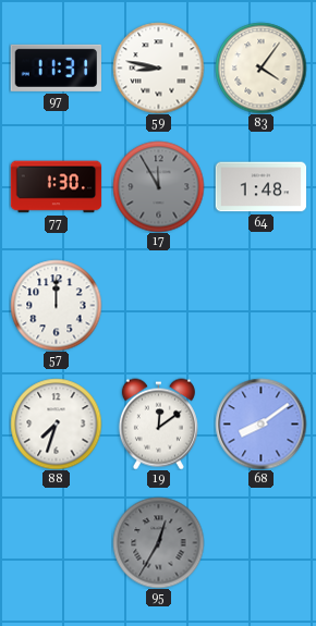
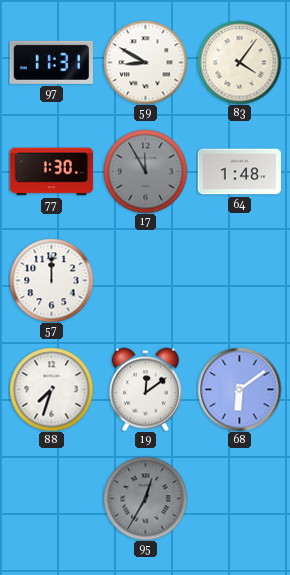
59: 8:47 -> 8:50 (145, 62)
68: 8:09 -> 6:09 (239, 389)
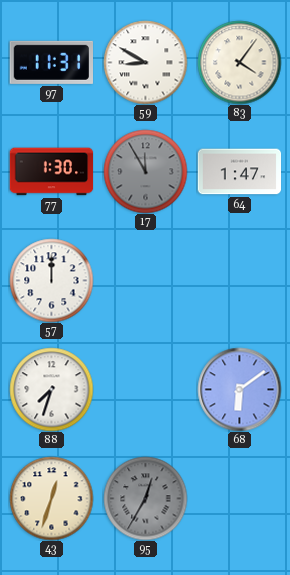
64: 1:48 -> 1:47 (239, 172)
19: 12:09 -> none (145, 389)
43: none -> 12:33 (51, 498)
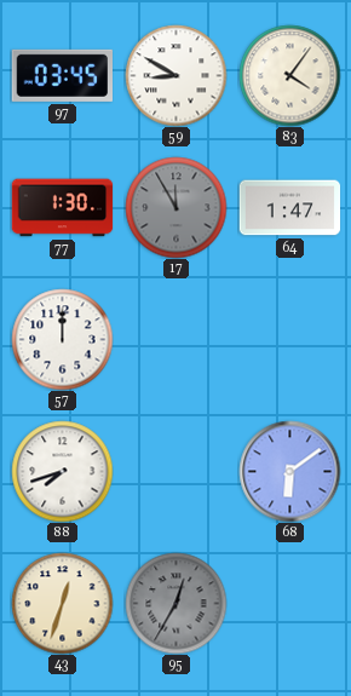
97: 11:31 -> 03:45 (62, 75)
88: 7:33 -> 7:42 (62, 471)
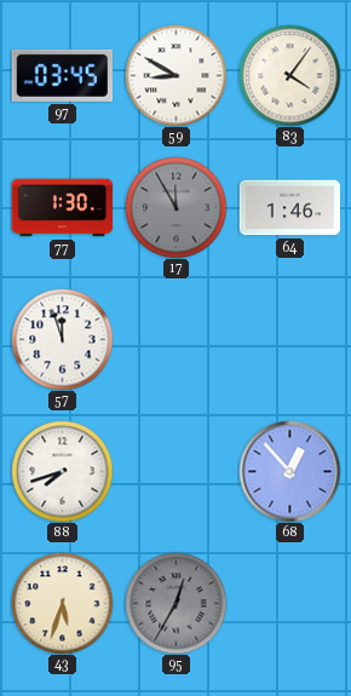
64: 1:47 -> 1:46 (289, 208)
57: 12:00 -> 11:57 (62, 339)
68: 6:09 -> 12:53 (289, 471)
43: 12:33 -> 5:33 (62, 603)
